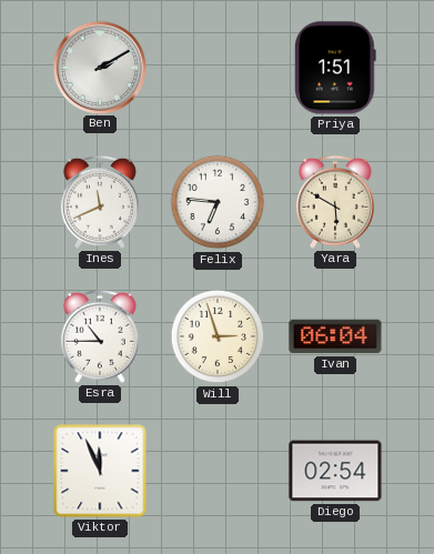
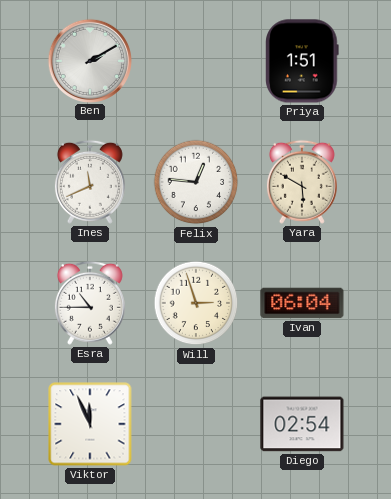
Felix: 6:46 -> 12:46 (196, 182)
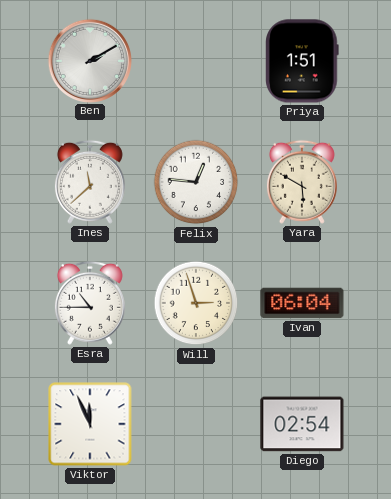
Ines: 11:41 -> 11:38 (90, 182)
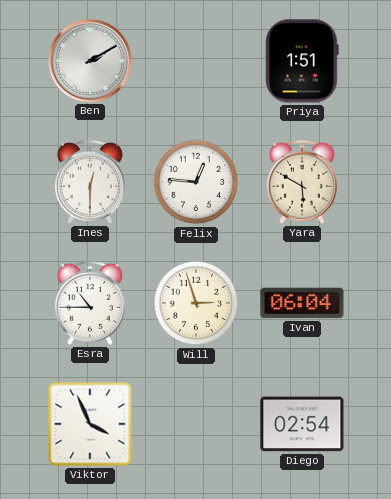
Ines: 11:38 -> 12:30 (90, 182)
Viktor: 11:56 -> 3:56 (90, 424)
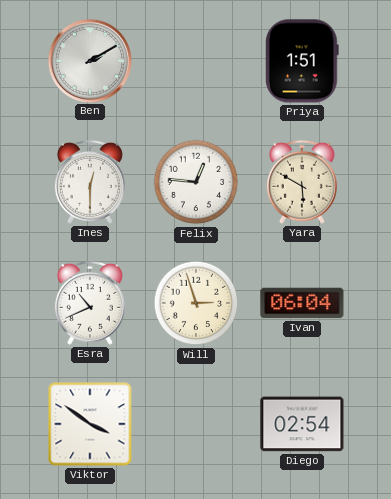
Esra: 10:45 -> 10:41 (90, 303)
Viktor: 3:56 -> 3:51 (90, 424)
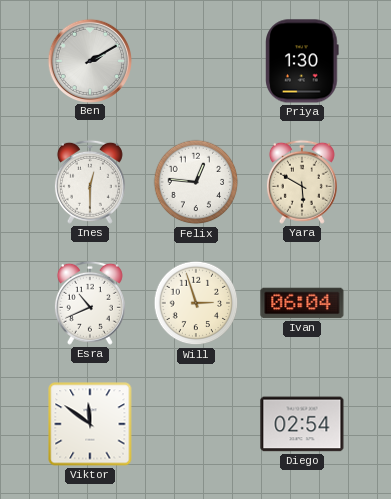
Priya: 1:51 -> 1:30 (302, 61)
Viktor: 3:51 -> 11:51 (90, 424)
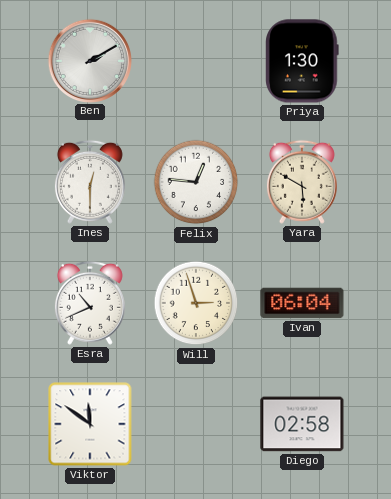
Diego: 02:54 -> 02:58 (302, 424)
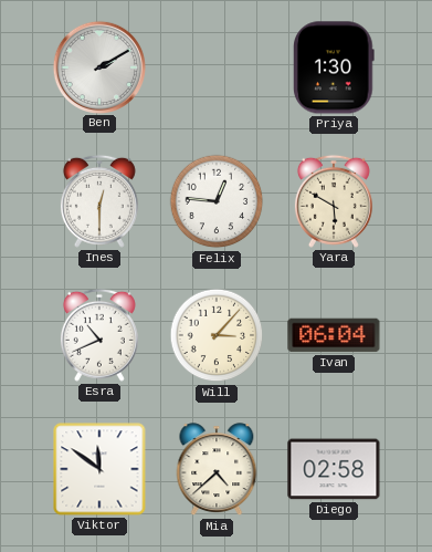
Will: 2:57 -> 3:07 (217, 335)
Mia: none -> 4:38 (217, 470)
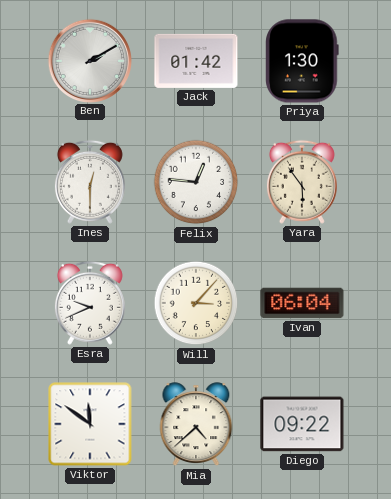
Jack: none -> 01:42 (196, 61)
Yara: 5:50 -> 5:54 (302, 182)
Esra: 10:41 -> 9:41 (90, 303)
Diego: 02:58 -> 09:22 (302, 424)
